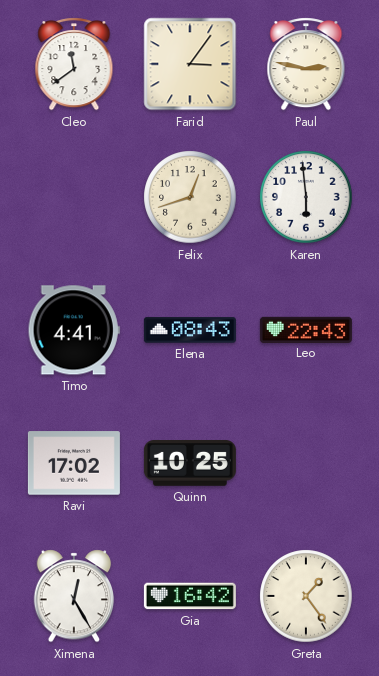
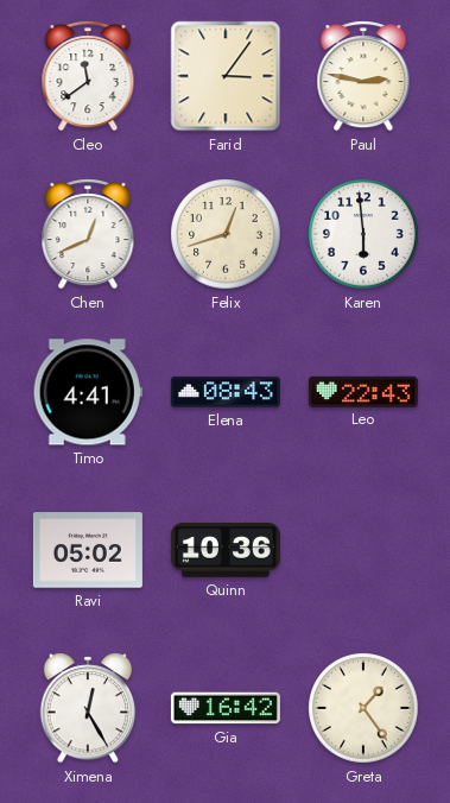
Chen: none -> 12:41 (88, 234)
Ravi: 17:02 -> 05:02 (88, 550)
Quinn: 10:25 -> 10:36 (226, 551)
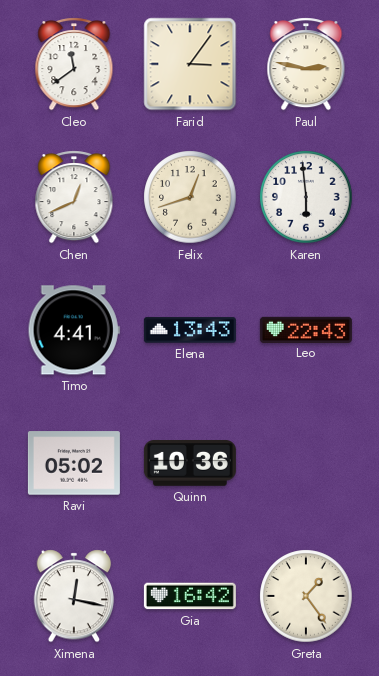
Elena: 08:43 -> 13:43 (190, 330)
Ximena: 12:25 -> 12:17 (74, 596)
